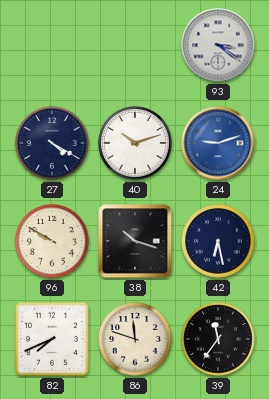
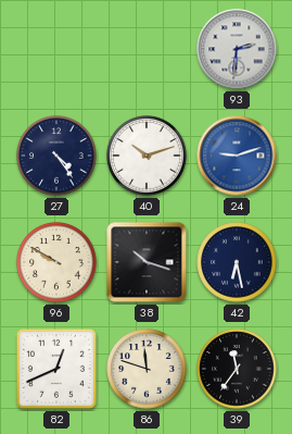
93: 3:21 -> 2:31 (237, 49)
27: 4:20 -> 4:24 (56, 156)
82: 7:41 -> 12:41 (56, 369)
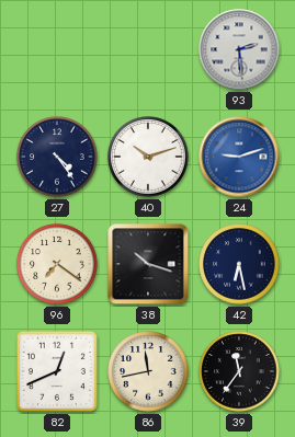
93: 2:31 -> 2:29 (239, 49)
96: 9:50 -> 7:21 (57, 264)
86: 11:48 -> 11:43 (148, 371)
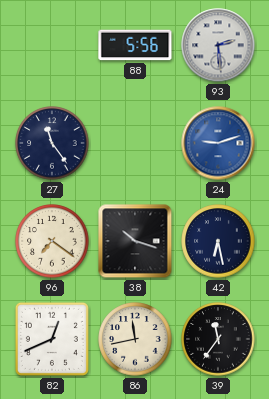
88: none -> 5:56 (135, 45)
27: 4:24 -> 11:24 (52, 143)
40: 10:12 -> none (148, 157)
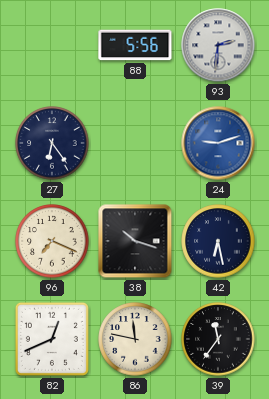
93: 2:29 -> 2:31 (218, 45)
27: 11:24 -> 6:24 (52, 143)
96: 7:21 -> 7:19 (52, 241)
86: 11:43 -> 11:47 (135, 339)
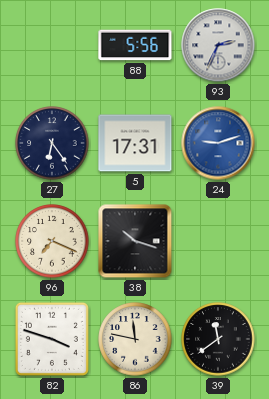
93: 2:31 -> 2:34 (218, 45)
5: none -> 17:31 (135, 143)
42: 6:28 -> none (218, 241)
82: 12:41 -> 3:48 (52, 339)
39: 11:36 -> 11:39 (218, 339)
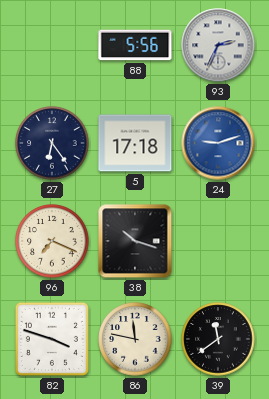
5: 17:31 -> 17:18 (135, 143)
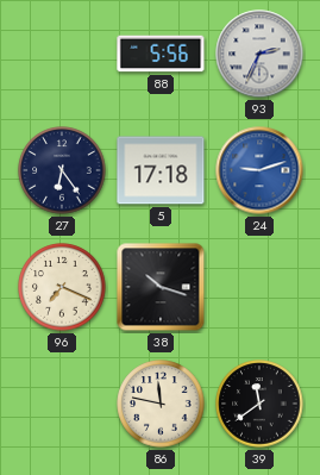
82: 3:48 -> none (52, 339)
